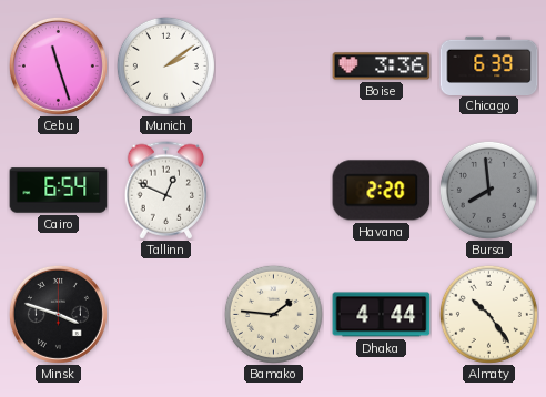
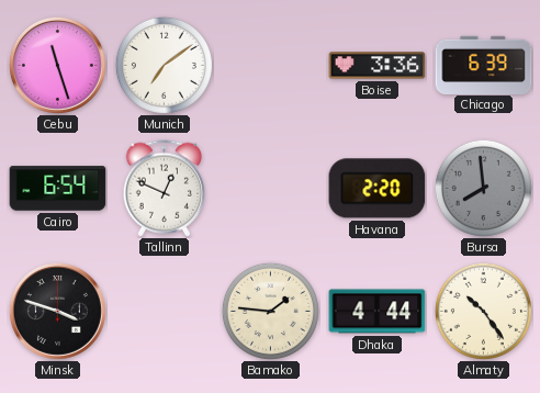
Munich: 2:09 -> 7:09 (164, 65)
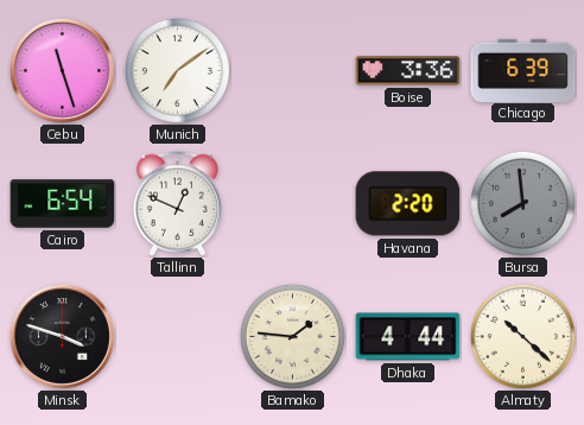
Almaty: 10:24 -> 10:22 (522, 336)
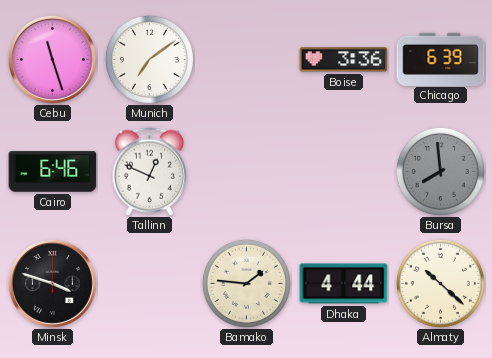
Cairo: 6:54 -> 6:46 (53, 172)
Havana: 2:20 -> none (408, 204)
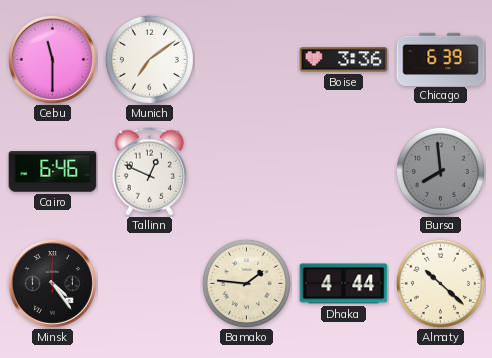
Cebu: 11:27 -> 11:30 (52, 59)
Minsk: 3:48 -> 4:24 (52, 283)
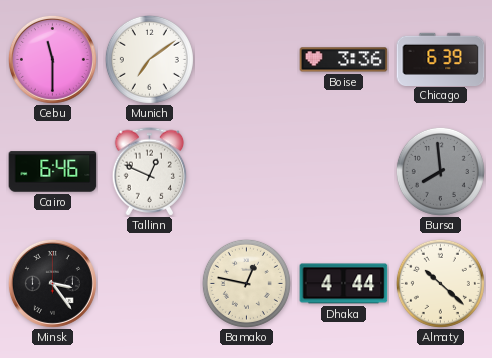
Minsk: 4:24 -> 3:24 (52, 283)
Bamako: 1:46 -> 12:47 (246, 283)
